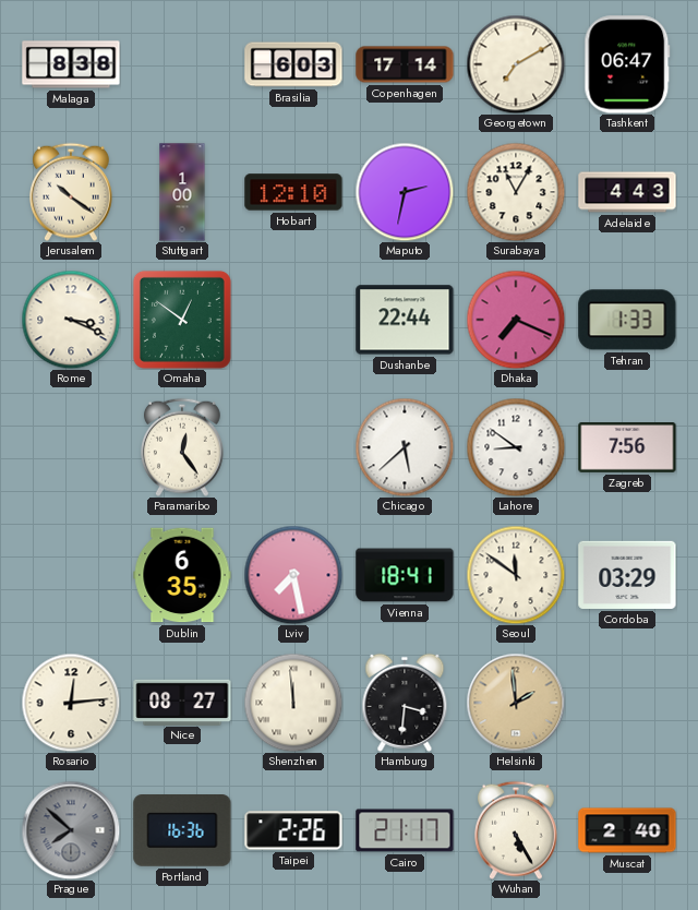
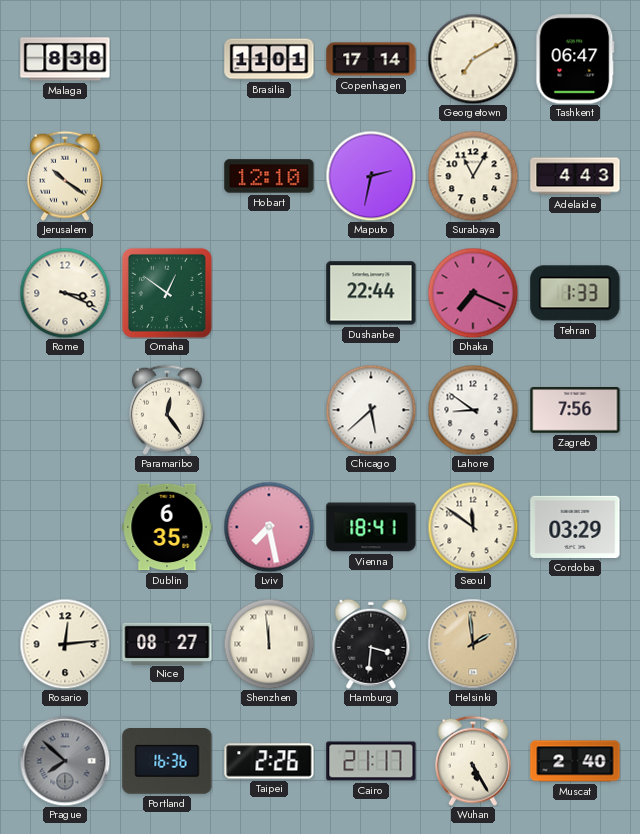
Brasilia: 6:03 -> 11:01 (269, 59)
Stuttgart: 1:00 -> none (182, 192)
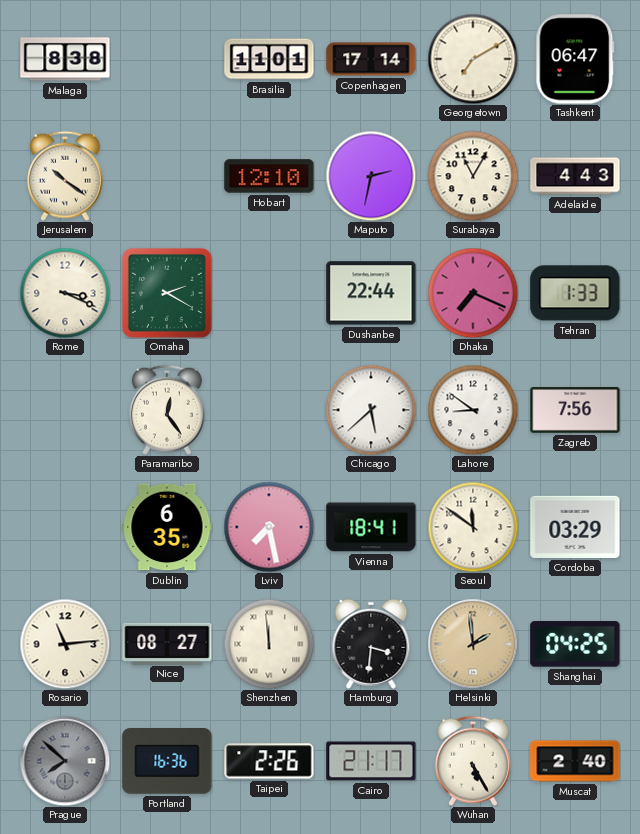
Omaha: 12:51 -> 2:20 (167, 293)
Rosario: 12:14 -> 11:14 (65, 644)
Shanghai: none -> 04:25 (575, 644)
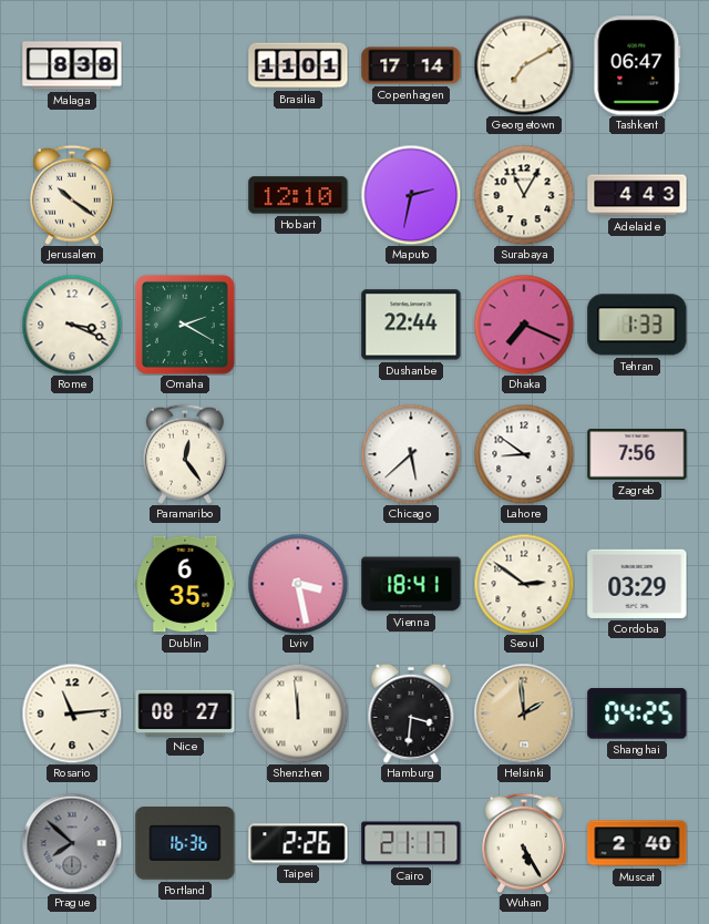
Lviv: 7:28 -> 3:28 (298, 584)
Seoul: 11:51 -> 2:51 (524, 584)
